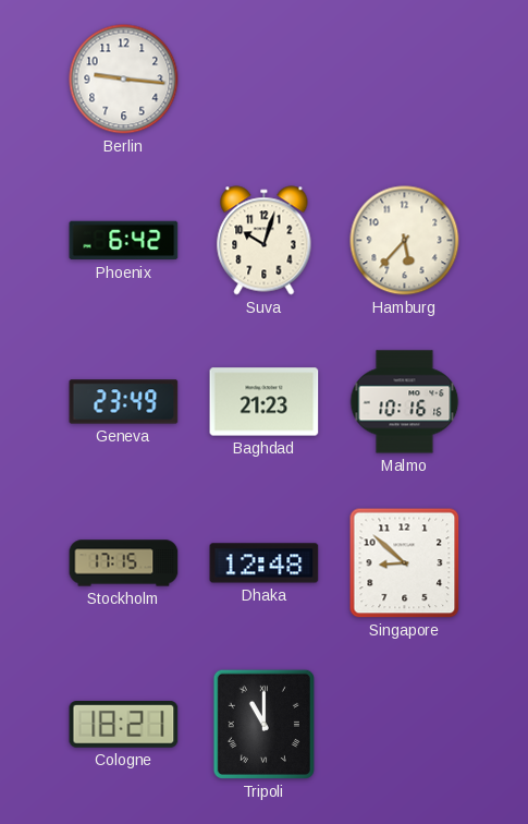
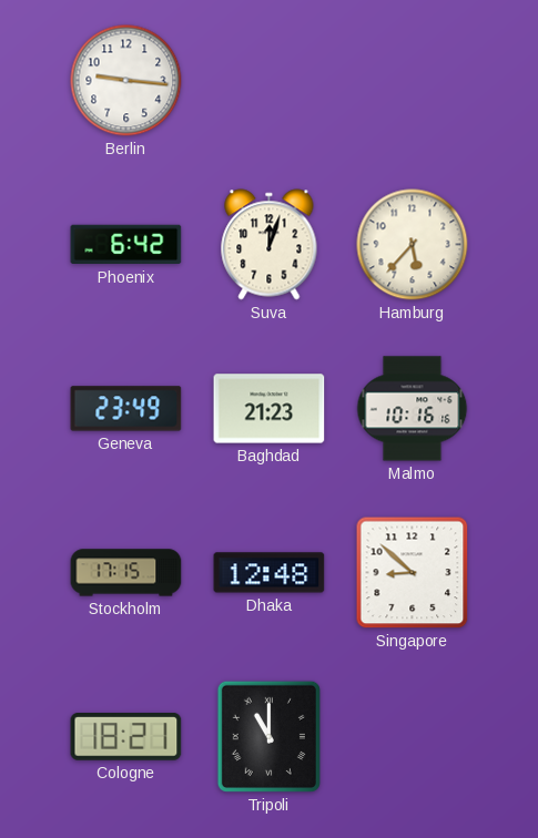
Suva: 10:03 -> 12:03 (270, 245)
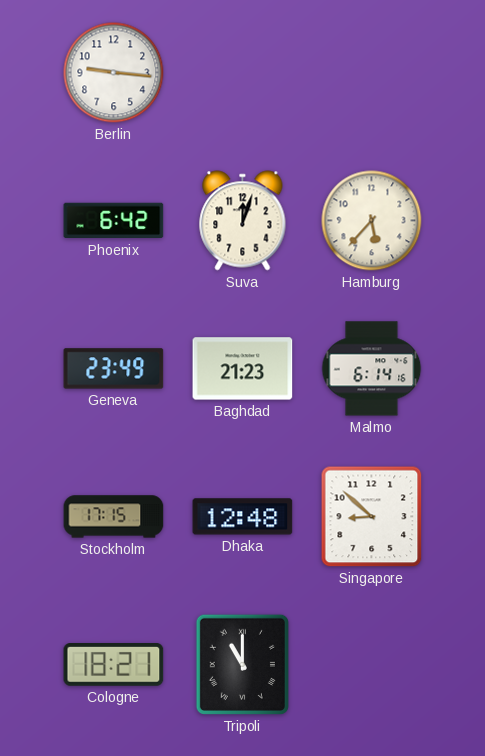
Malmo: 10:16 -> 6:14 (372, 369)
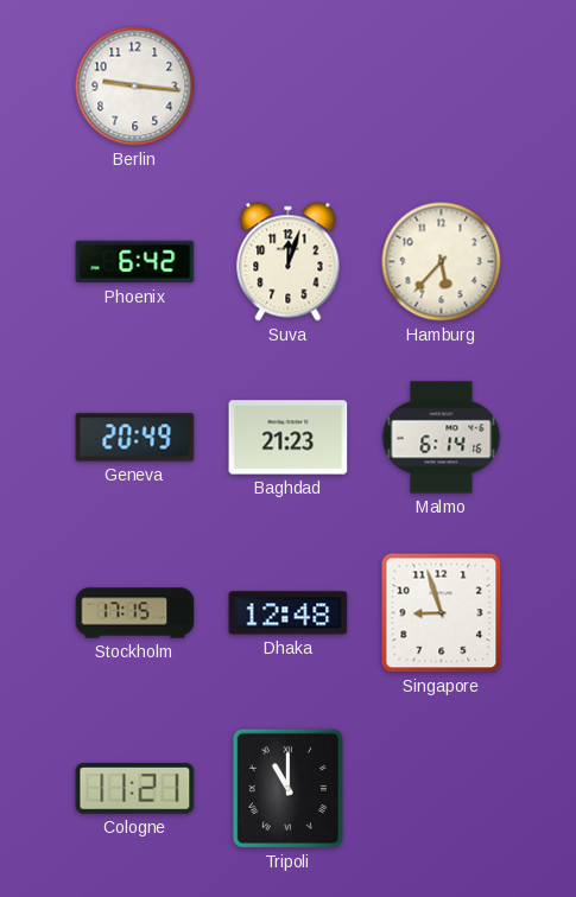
Geneva: 23:49 -> 20:49 (135, 438)
Singapore: 8:52 -> 8:57 (442, 613)
Cologne: 18:21 -> 11:21 (135, 789)
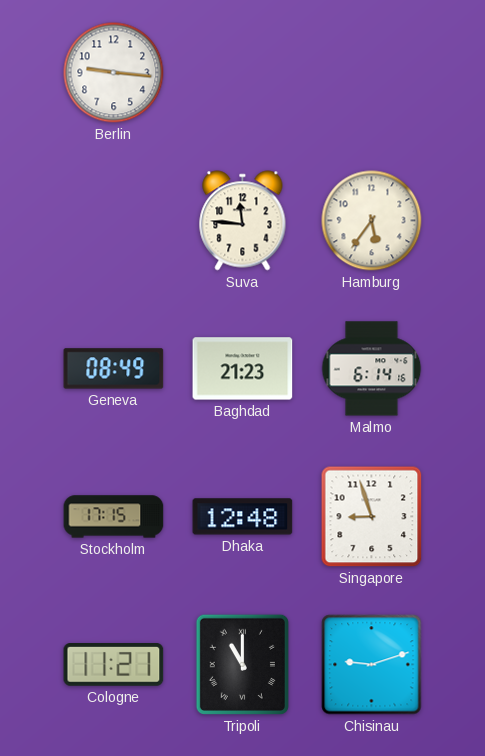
Phoenix: 6:42 -> none (135, 262)
Suva: 12:03 -> 11:46 (243, 221)
Hamburg: 5:37 -> 5:36 (372, 221)
Geneva: 20:49 -> 08:49 (114, 369)
Chisinau: none -> 9:12 (372, 665)
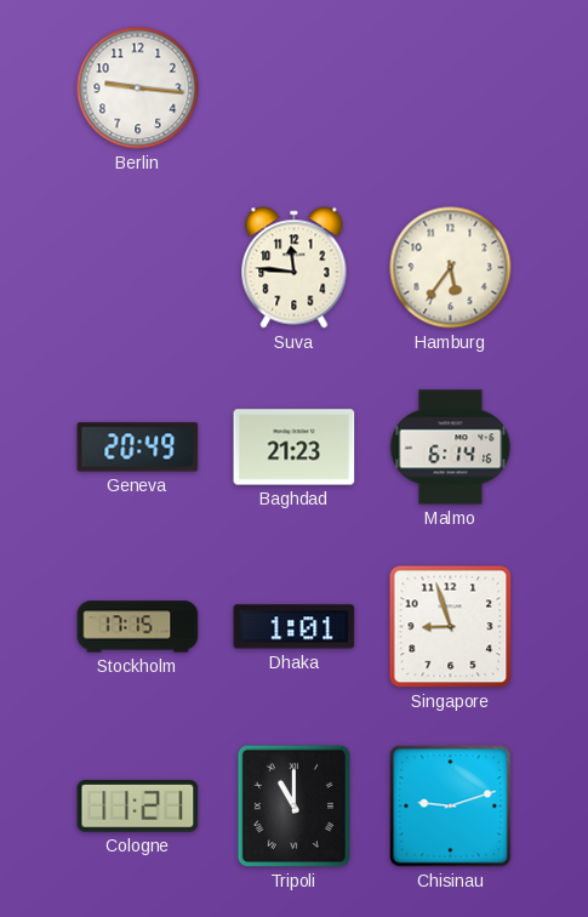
Geneva: 08:49 -> 20:49 (138, 448)
Dhaka: 12:48 -> 1:01 (295, 627)
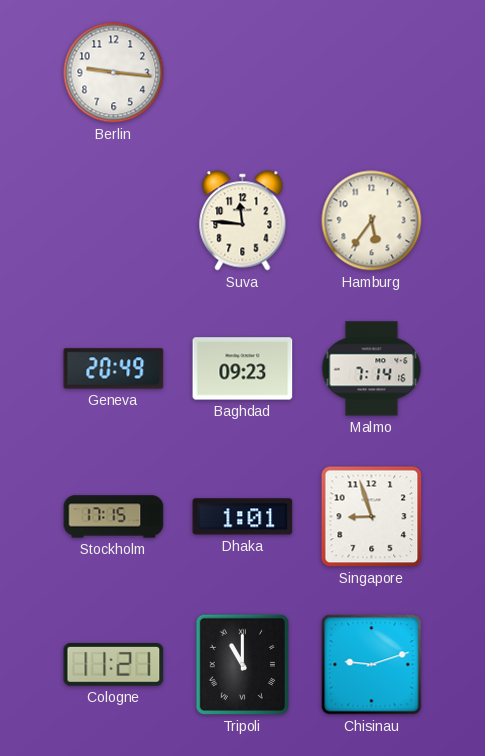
Baghdad: 21:23 -> 09:23 (243, 369)
Malmo: 6:14 -> 7:14 (372, 369)
